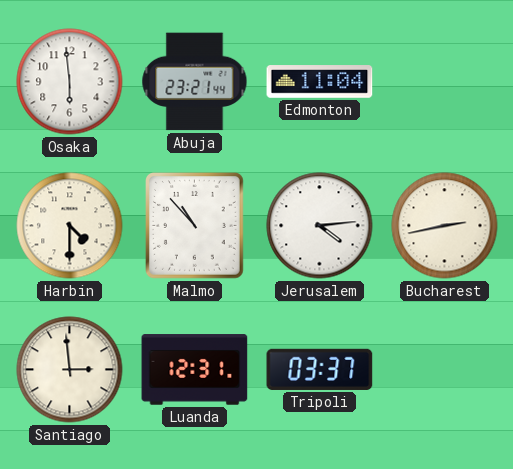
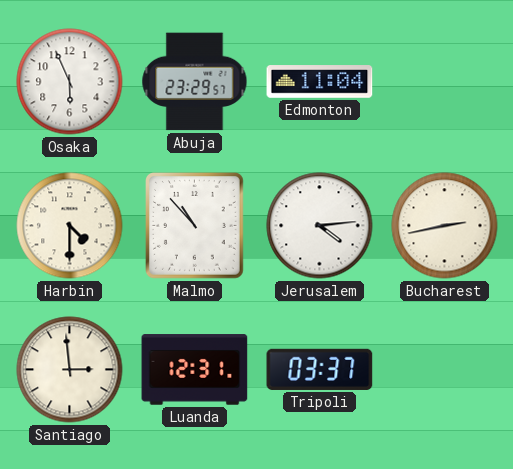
Osaka: 5:59 -> 5:56 (70, 82)
Abuja: 23:21 -> 23:29 (195, 82)
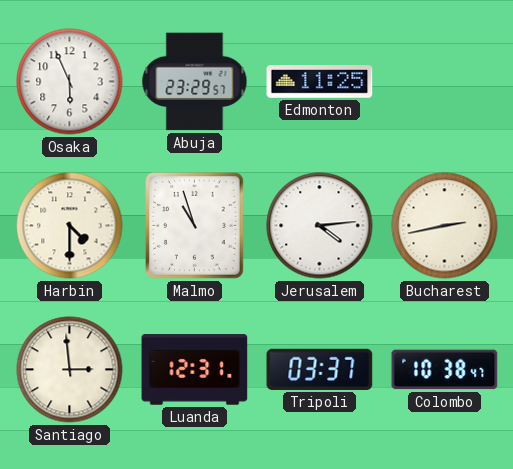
Edmonton: 11:04 -> 11:25 (320, 82)
Malmo: 10:53 -> 10:57 (195, 226)
Colombo: none -> 10:38 (445, 370)
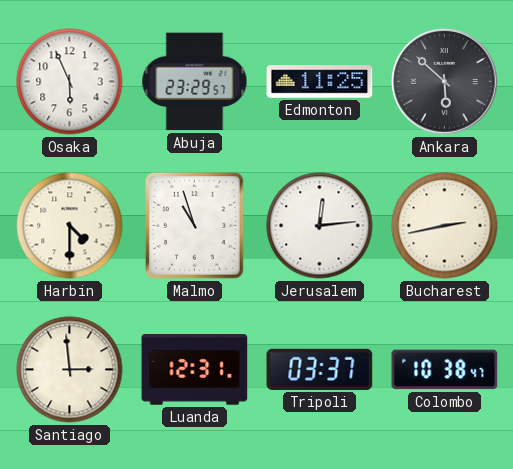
Ankara: none -> 5:52 (445, 82)
Jerusalem: 4:14 -> 12:14 (320, 226)
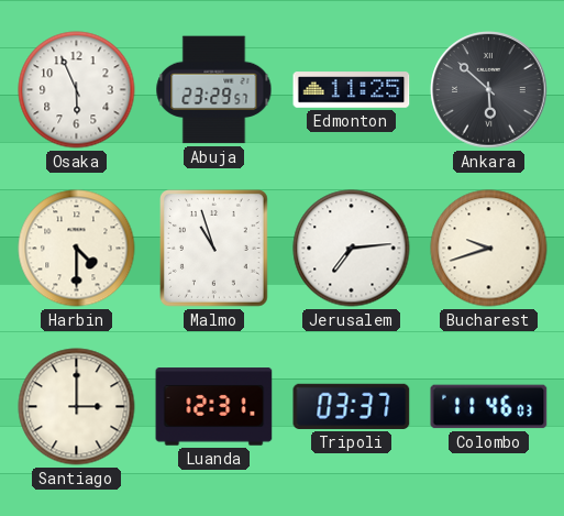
Jerusalem: 12:14 -> 7:14 (352, 249)
Bucharest: 2:43 -> 9:42 (489, 249)
Santiago: 2:59 -> 3:00 (77, 407)
Colombo: 10:38 -> 11:46 (489, 407)
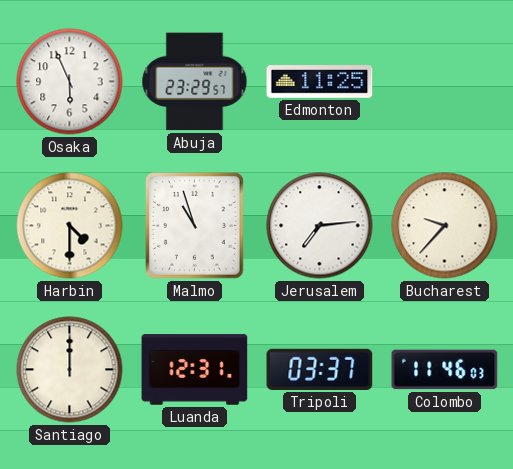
Ankara: 5:52 -> none (489, 90)
Bucharest: 9:42 -> 9:37 (445, 226)
Santiago: 3:00 -> 12:00 (70, 370)
